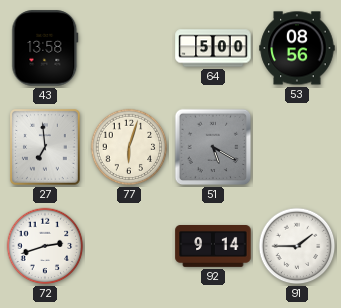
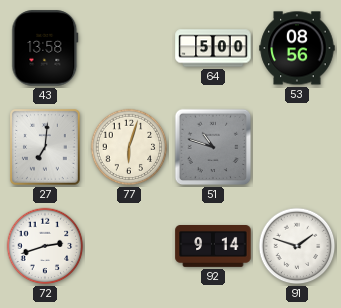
27: 6:59 -> 7:01 (45, 147)
51: 5:20 -> 10:48 (213, 147)
91: 1:45 -> 1:48 (297, 246)
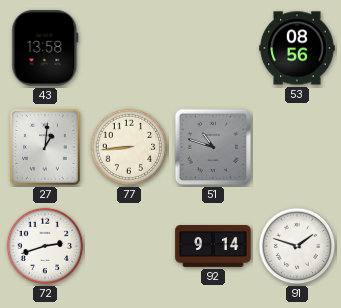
64: 5:00 -> none (213, 48)
27: 7:01 -> 1:01 (45, 147)
77: 6:03 -> 8:44 (129, 147)
